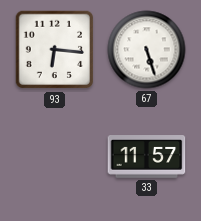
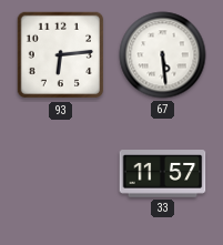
93: 6:16 -> 6:14 (61, 55)
67: 5:27 -> 5:29 (163, 55)
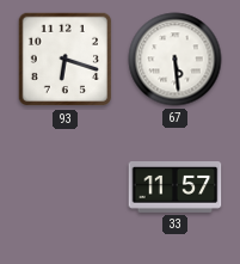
93: 6:14 -> 6:18 (66, 60)
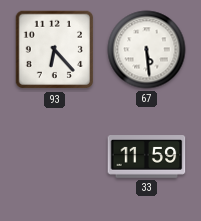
93: 6:18 -> 6:23 (55, 50)
33: 11:57 -> 11:59 (147, 157)
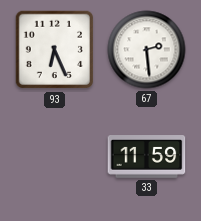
93: 6:23 -> 6:26 (55, 50)
67: 5:29 -> 2:29 (147, 50)
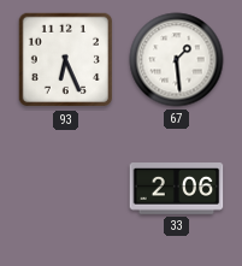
67: 2:29 -> 1:29 (177, 60)
33: 11:59 -> 2:06 (177, 189)
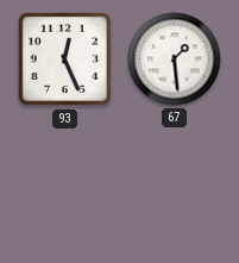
93: 6:26 -> 12:26 (65, 60)
33: 2:06 -> none (177, 189)
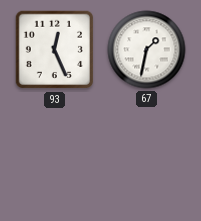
67: 1:29 -> 1:32 (147, 50)
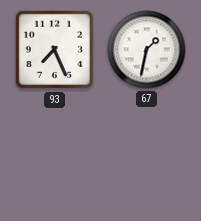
93: 12:26 -> 7:26 (55, 50)
